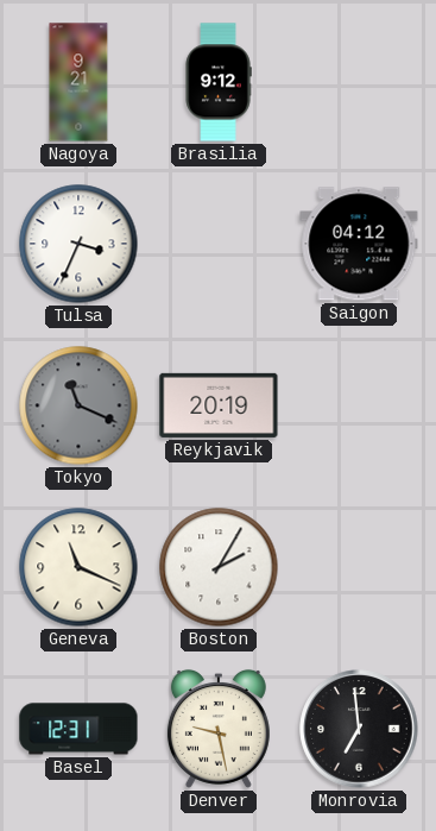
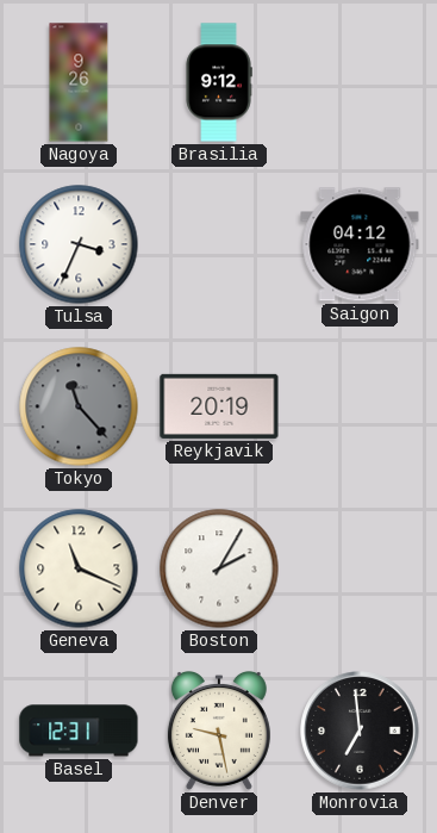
Nagoya: 9:21 -> 9:26 (79, 82)
Tokyo: 11:19 -> 11:23 (79, 406)
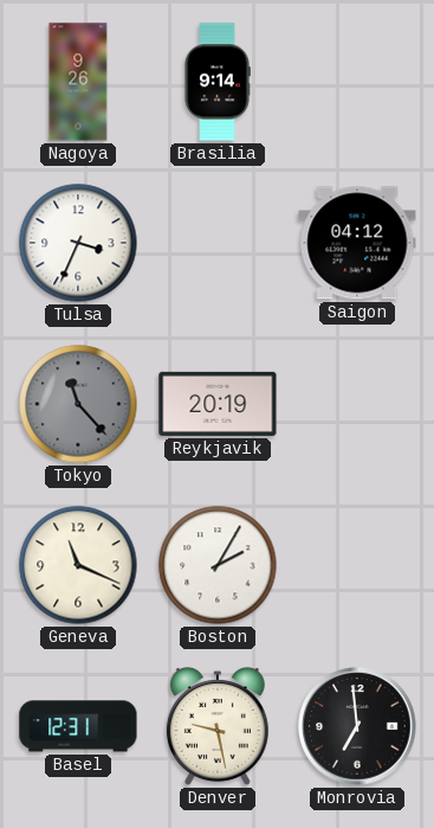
Brasilia: 9:12 -> 9:14 (218, 82)
